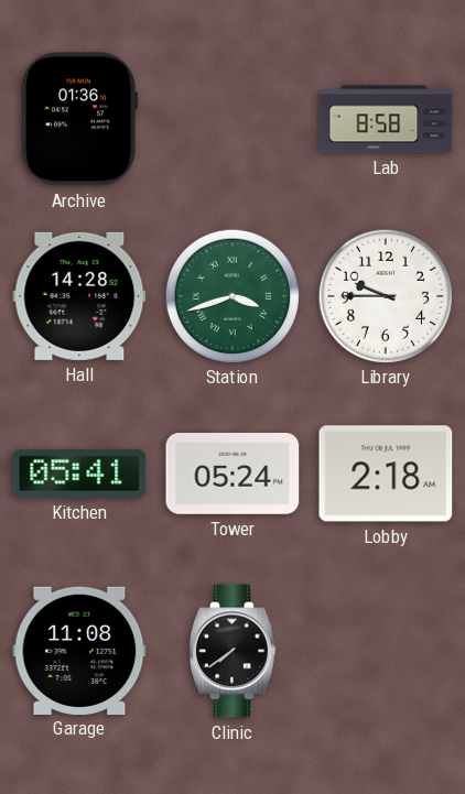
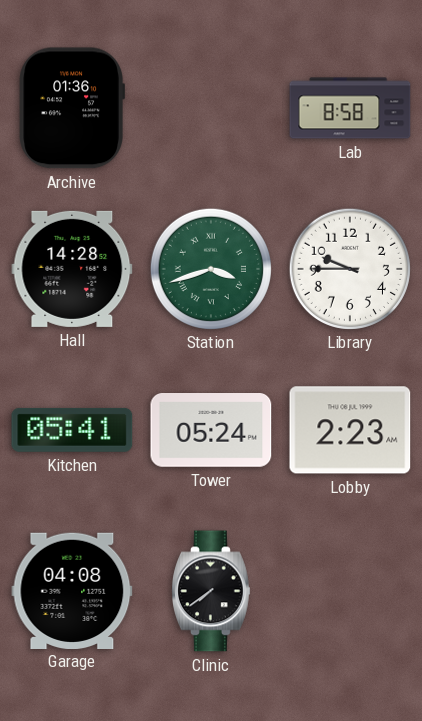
Lobby: 2:18 -> 2:23 (350, 430)
Garage: 11:08 -> 04:08 (72, 590)
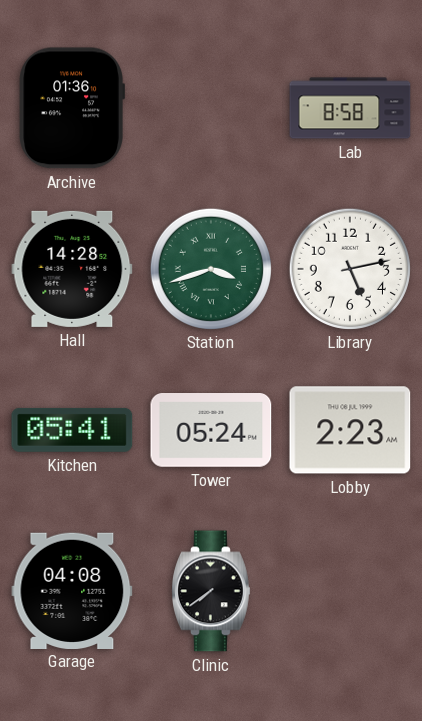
Library: 9:45 -> 5:13 (349, 268)
